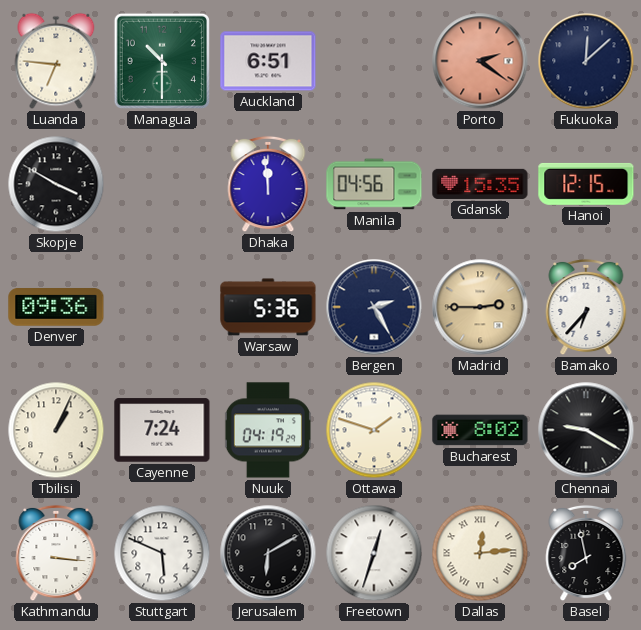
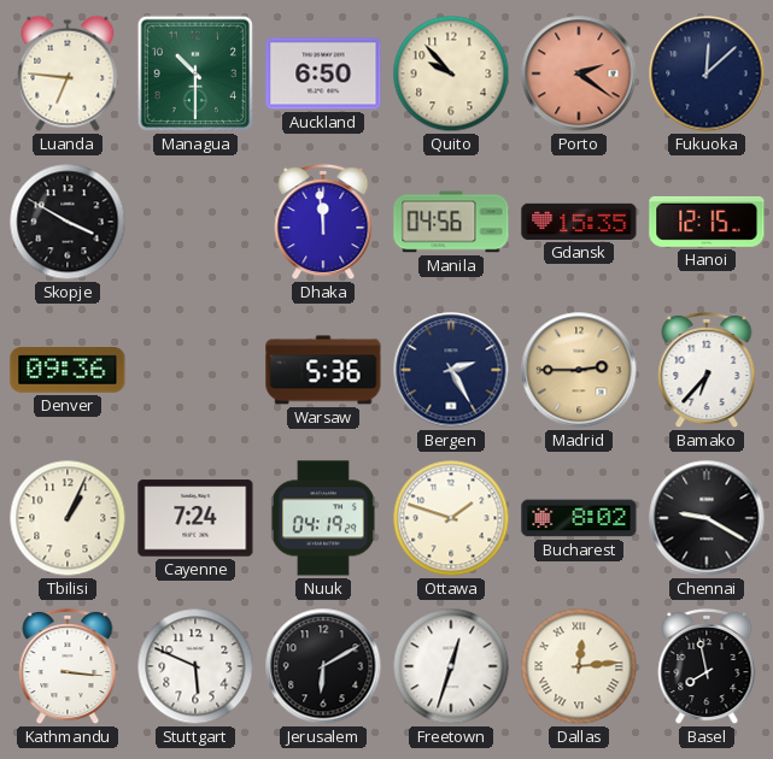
Auckland: 6:51 -> 6:50 (323, 73)
Quito: none -> 9:53 (451, 73)
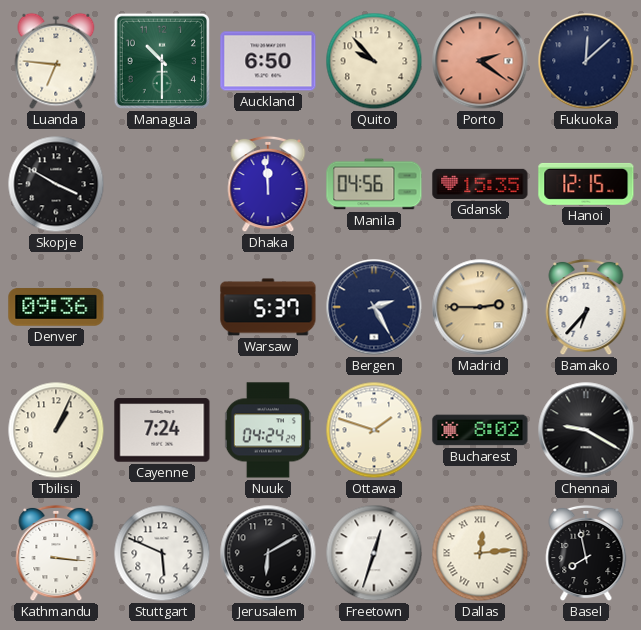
Warsaw: 5:36 -> 5:37 (268, 307)
Nuuk: 04:19 -> 04:24 (268, 430)
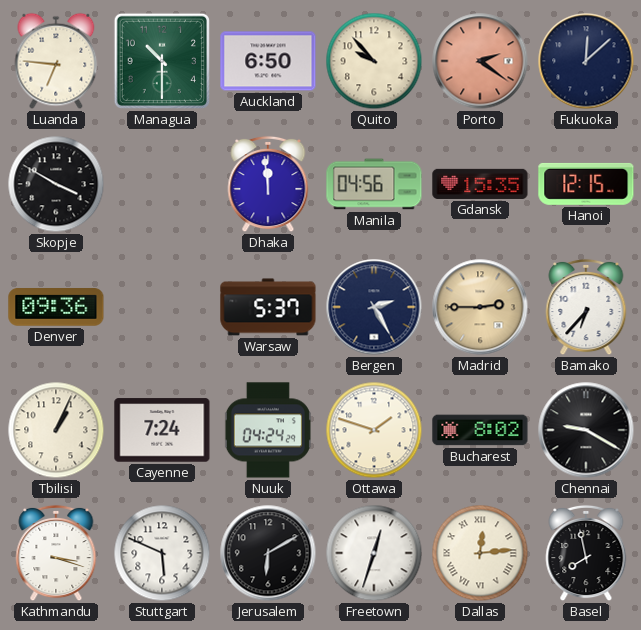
Kathmandu: 3:16 -> 3:18 (56, 553)
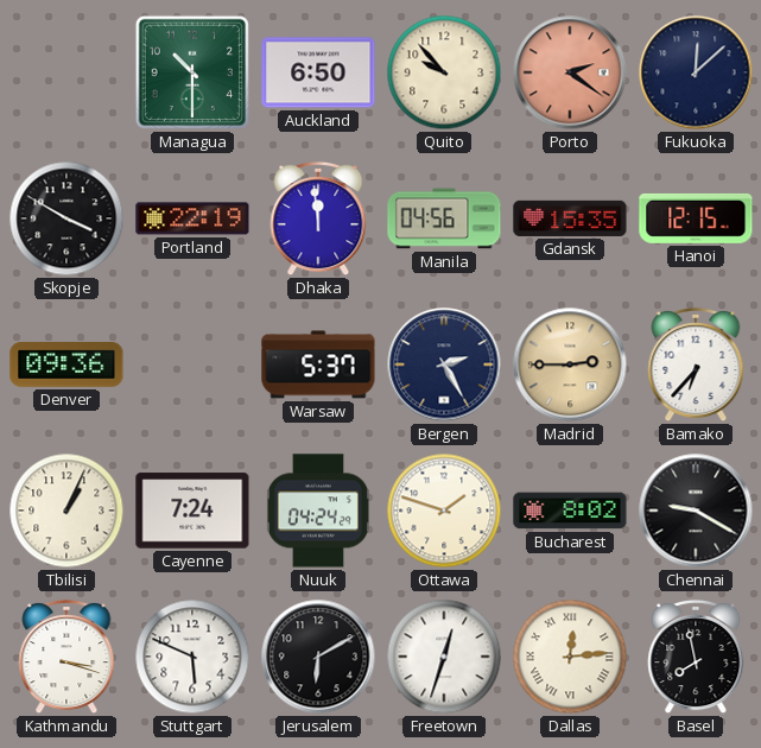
Luanda: 6:46 -> none (56, 61)
Portland: none -> 22:19 (192, 218)
